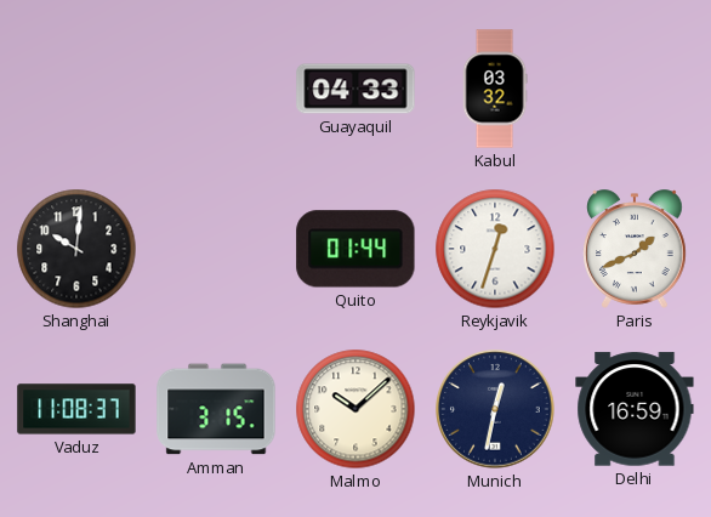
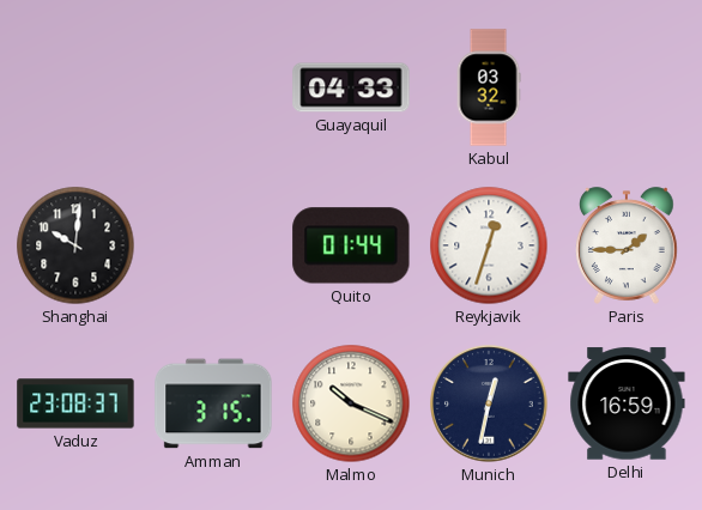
Paris: 1:41 -> 1:45 (627, 245)
Vaduz: 11:08 -> 23:08 (75, 403)
Malmo: 10:08 -> 10:19 (351, 403)
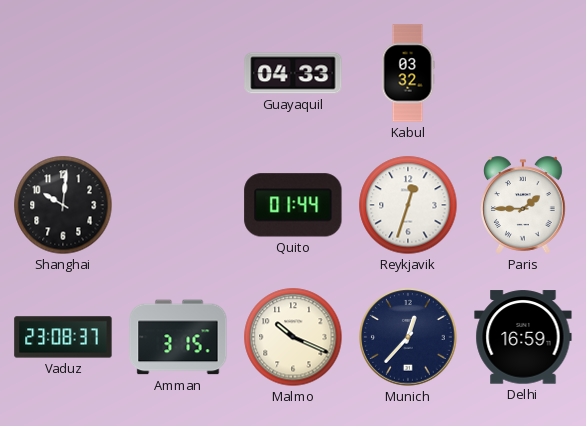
Munich: 12:32 -> 12:37 (408, 337)
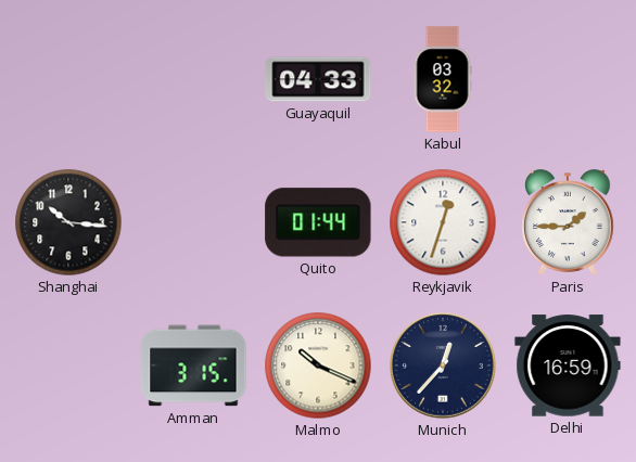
Shanghai: 10:01 -> 10:16 (68, 222)
Vaduz: 23:08 -> none (63, 337)
